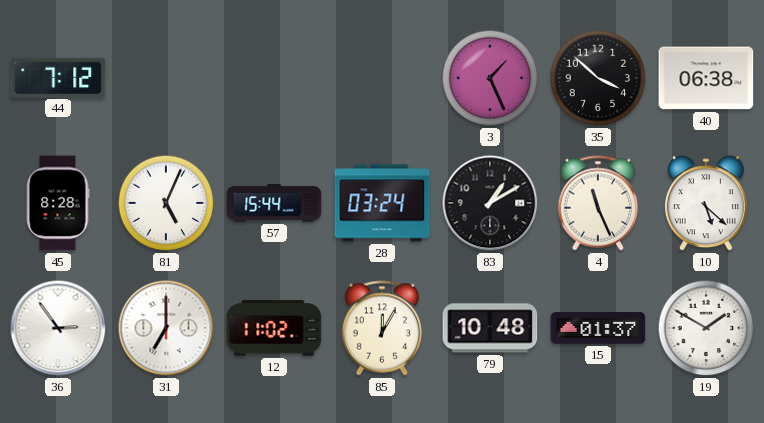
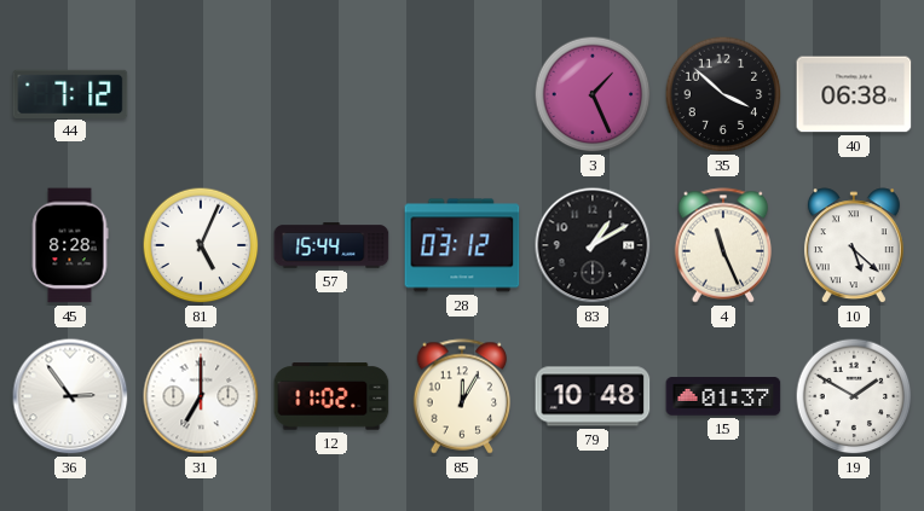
28: 03:24 -> 03:12 (462, 245)
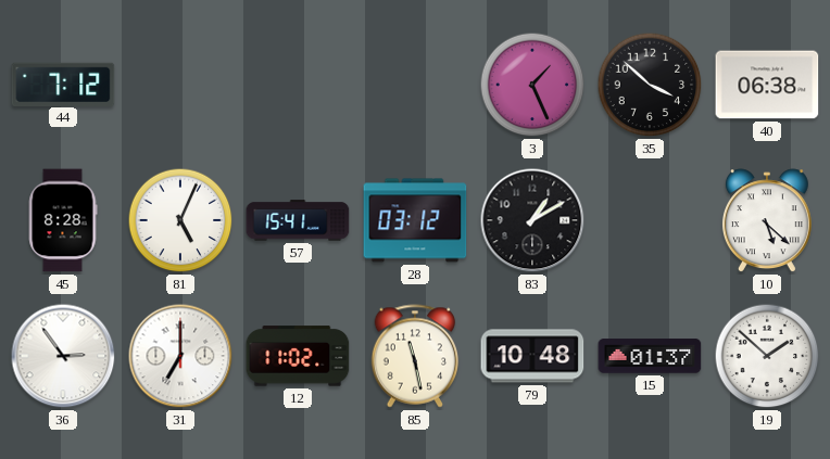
57: 15:44 -> 15:41 (298, 220)
4: 11:26 -> none (723, 245)
85: 12:05 -> 11:28 (415, 356)
19: 1:50 -> 1:52 (767, 356)
